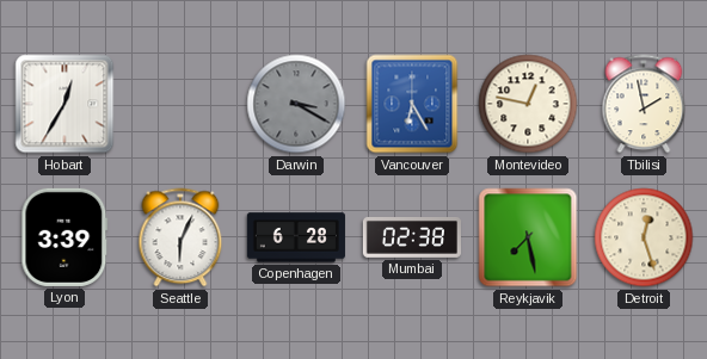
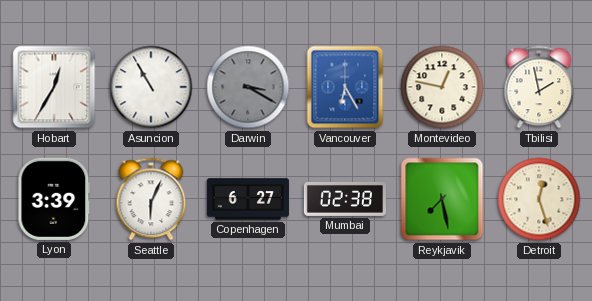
Asuncion: none -> 10:55 (151, 87)
Copenhagen: 6:28 -> 6:27 (248, 199)
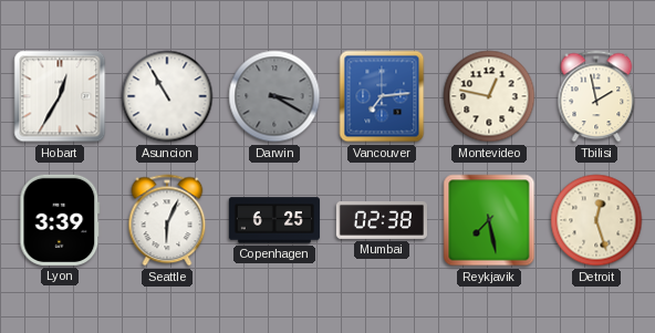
Vancouver: 6:25 -> 7:14 (382, 96)
Copenhagen: 6:27 -> 6:25 (274, 220)
